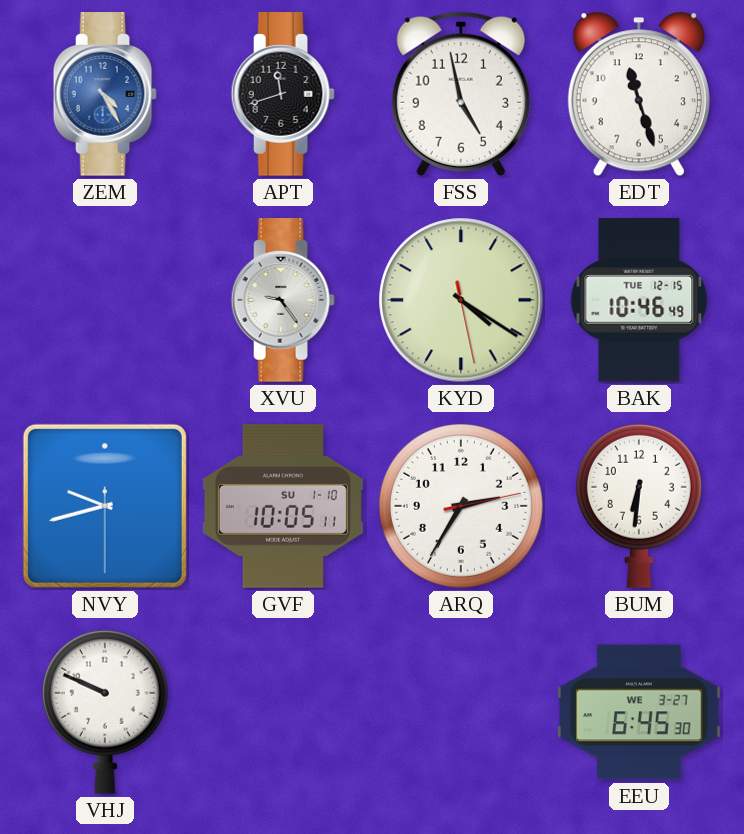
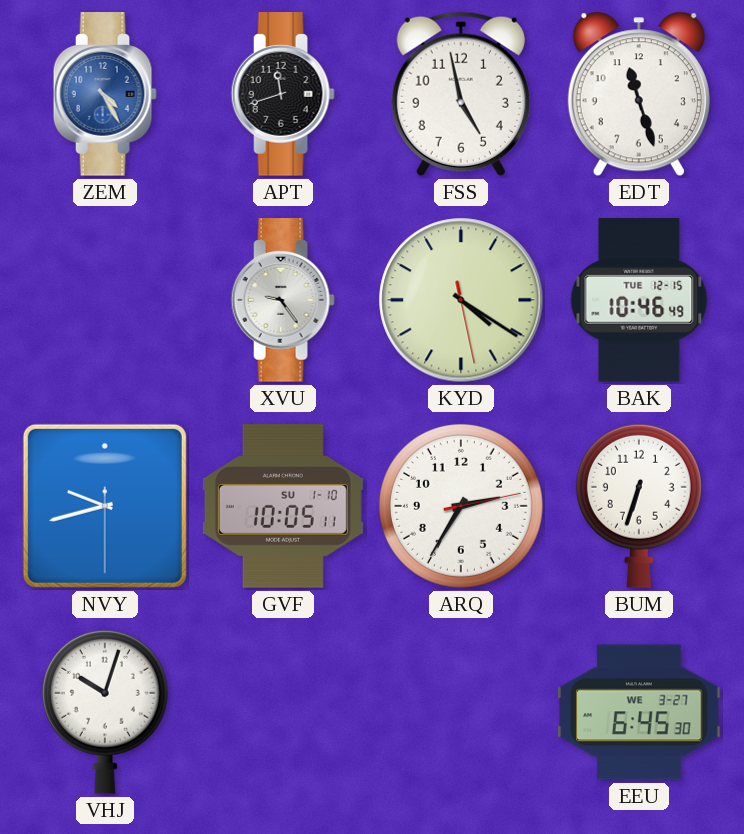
BUM: 6:31 -> 6:33 (639, 506)
VHJ: 9:49 -> 10:03 (105, 712)
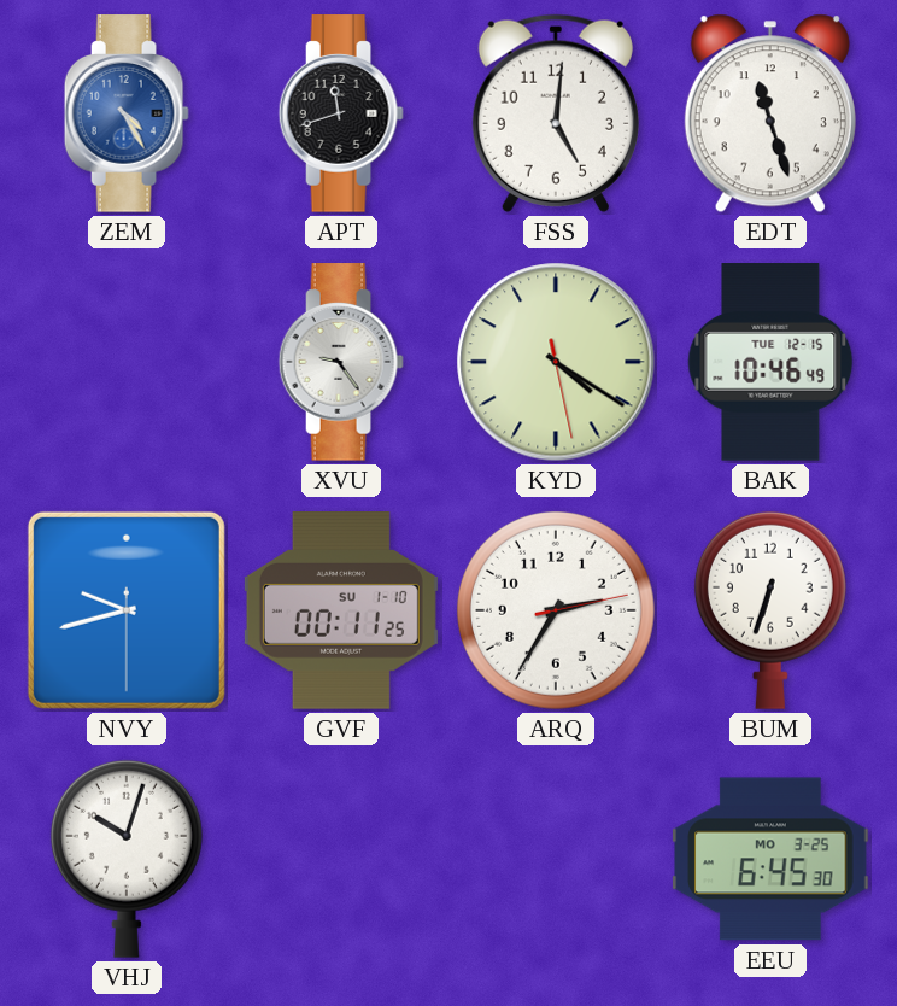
FSS: 4:58 -> 5:01 (556, 113)
GVF: 10:05 -> 00:11 (341, 610)
EEU date: WE 3-27 -> MO 3-25 (770, 859)
